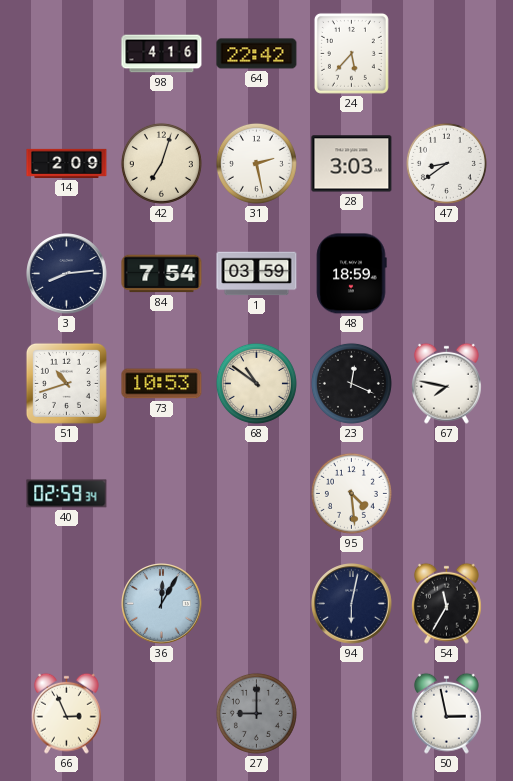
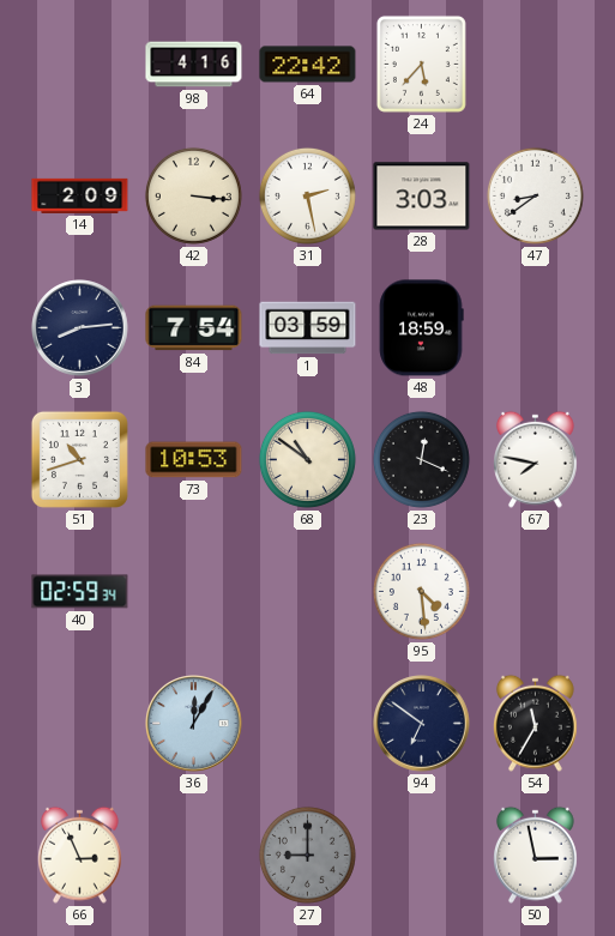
42: 7:03 -> 3:16 (193, 195)
94: 6:02 -> 6:51 (422, 724)
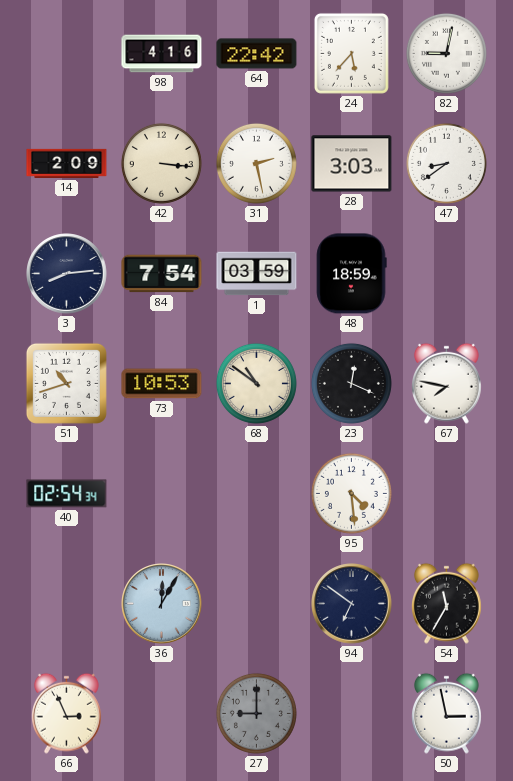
82: none -> 9:02 (446, 53)
40: 02:59 -> 02:54 (67, 494)
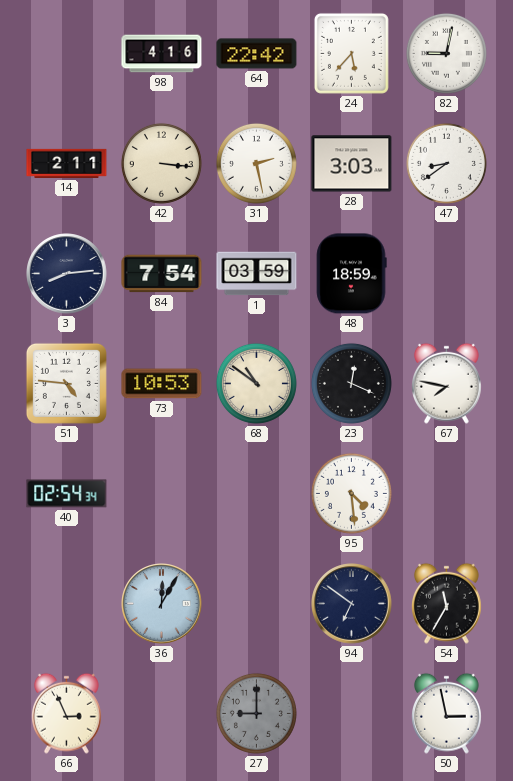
14: 2:09 -> 2:11 (67, 163)
51: 10:42 -> 4:46 (66, 383)
